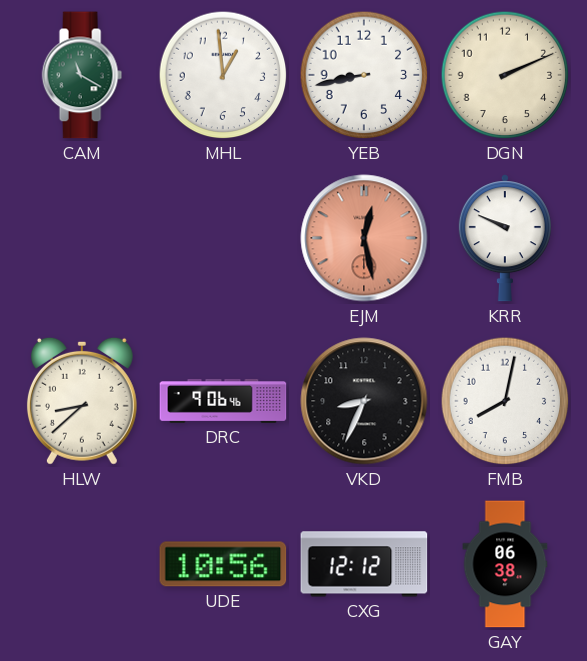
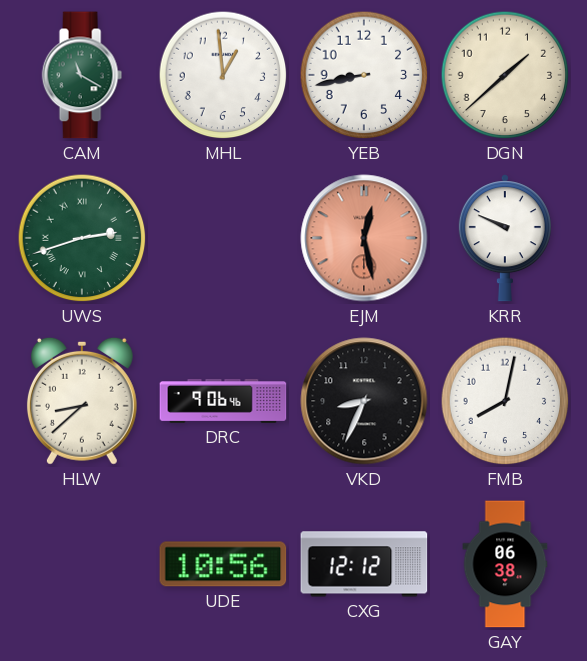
DGN: 2:11 -> 1:38 (505, 75)
UWS: none -> 2:42 (82, 238)
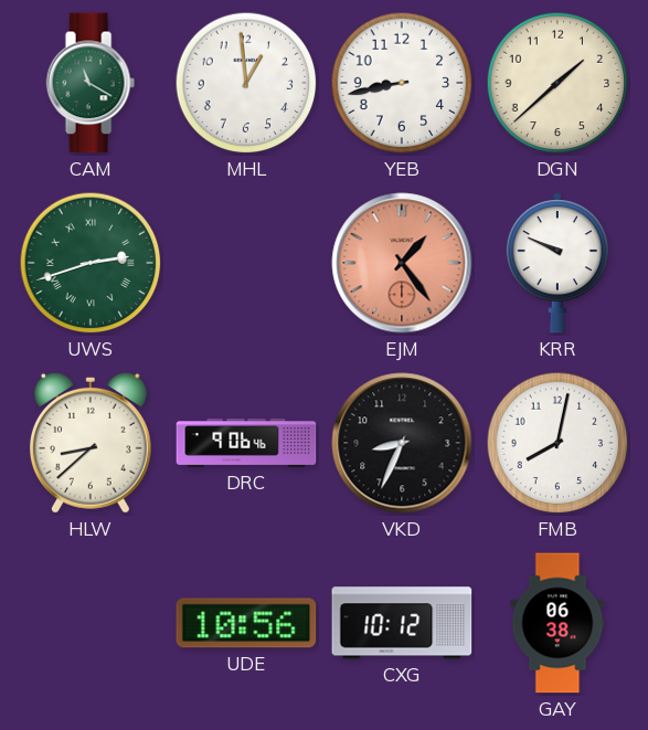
EJM: 12:28 -> 1:24 (402, 263)
CXG: 12:12 -> 10:12 (402, 623)
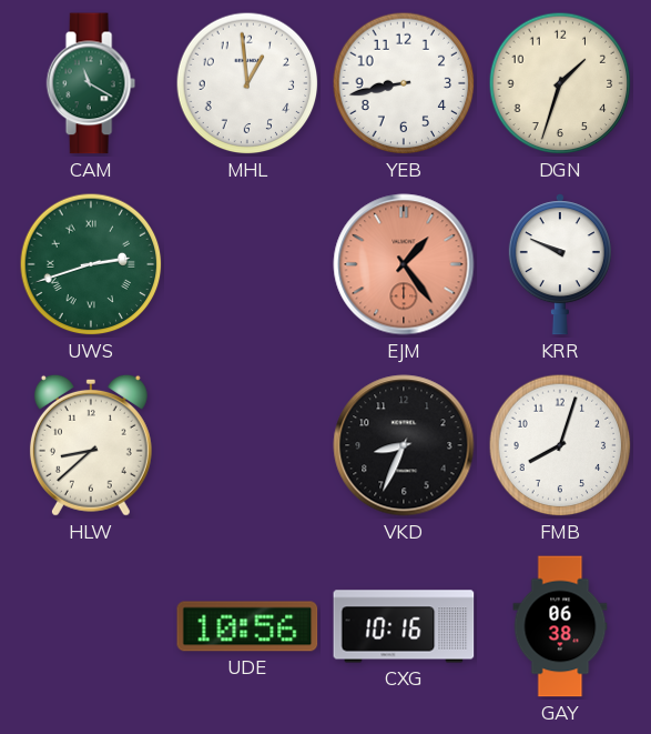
DGN: 1:38 -> 1:33 (560, 83)
DRC: 9:06 -> none (246, 444)
FMB: 8:02 -> 8:03 (560, 445)
CXG: 10:12 -> 10:16 (404, 626)
